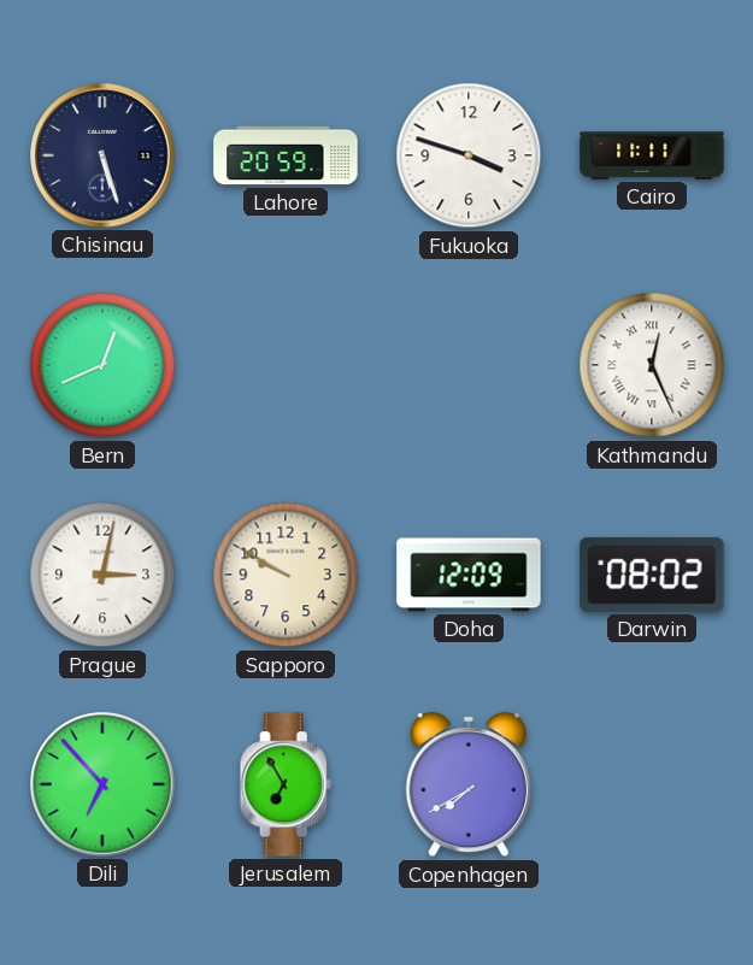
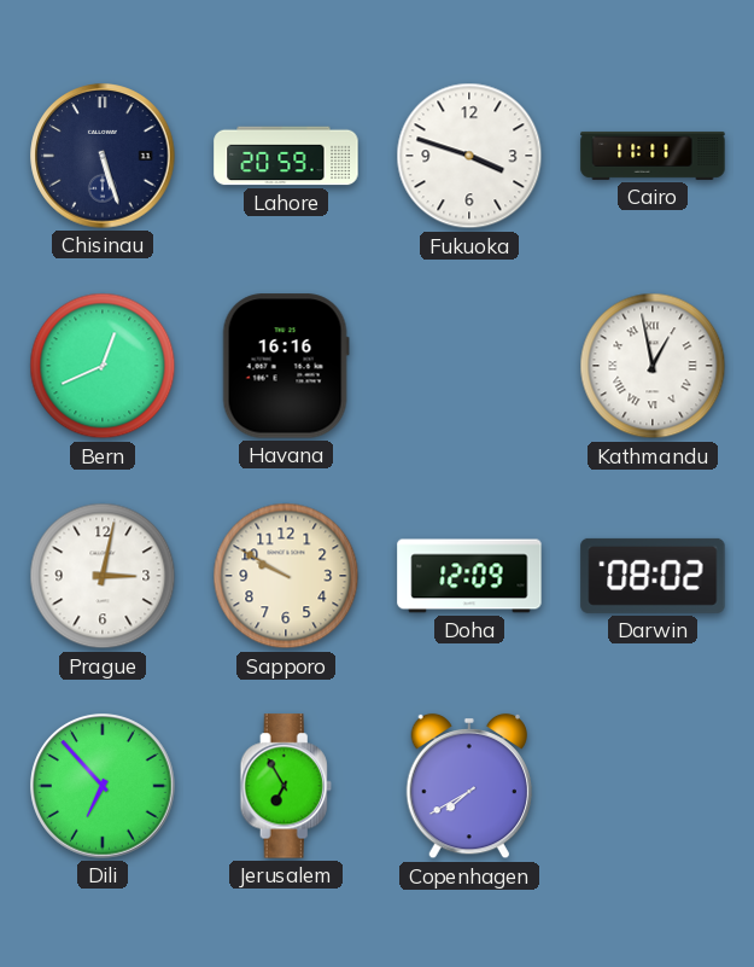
Havana: none -> 16:16 (286, 366)
Kathmandu: 12:26 -> 12:58 (653, 366)
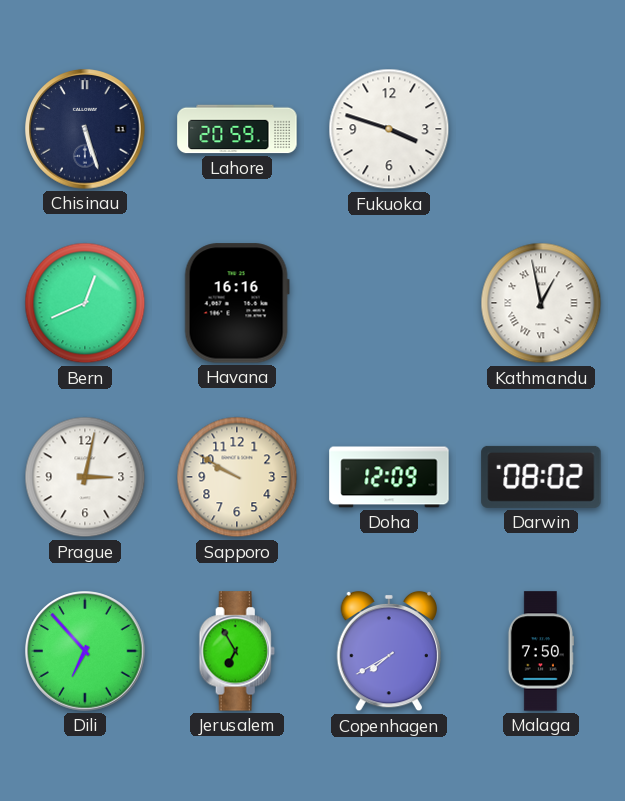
Cairo: 11:11 -> none (653, 156)
Malaga: none -> 7:50 (541, 651)
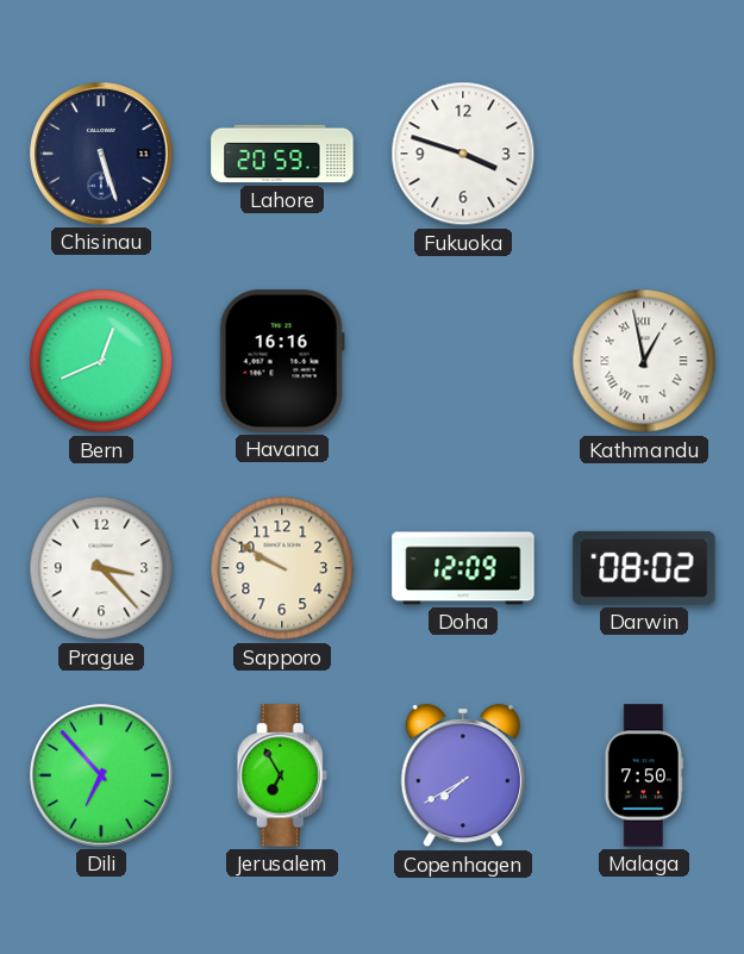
Prague: 3:02 -> 3:23 (101, 568)
